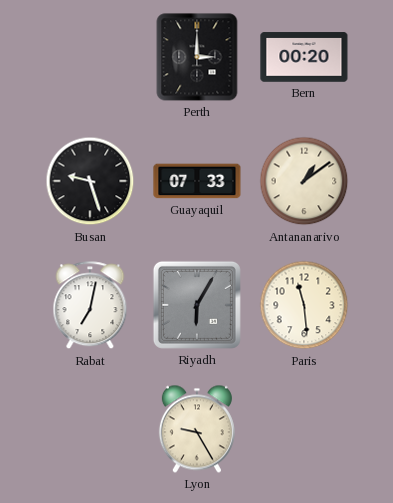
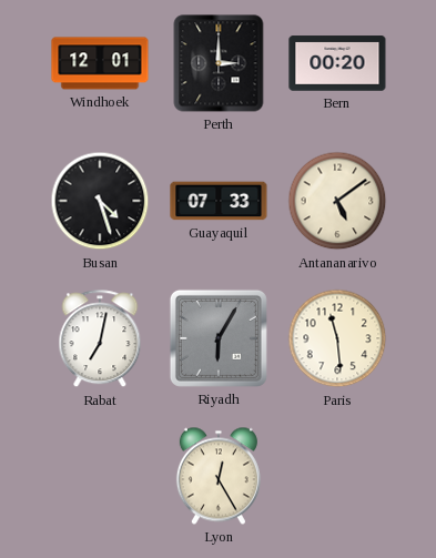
Windhoek: none -> 12:01 (100, 63)
Busan: 9:27 -> 4:27 (100, 201)
Antananarivo: 1:09 -> 5:09 (337, 201)
Lyon: 9:25 -> 12:25 (219, 476)
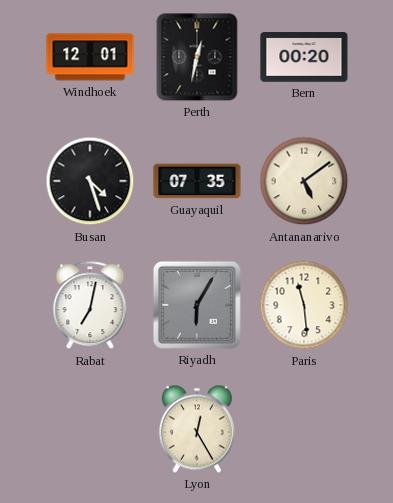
Perth: 3:00 -> 12:32 (197, 57)
Guayaquil: 07:33 -> 07:35 (197, 181)
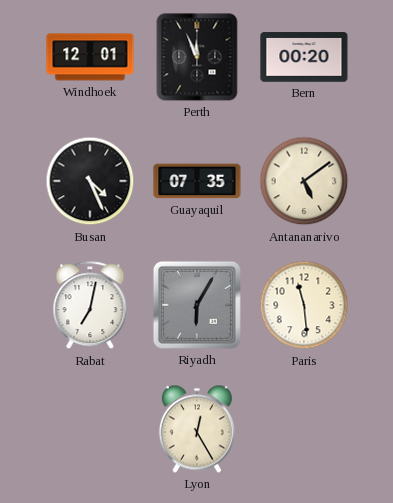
Perth: 12:32 -> 11:56 (197, 57)
Busan: 4:27 -> 4:26 (90, 181)
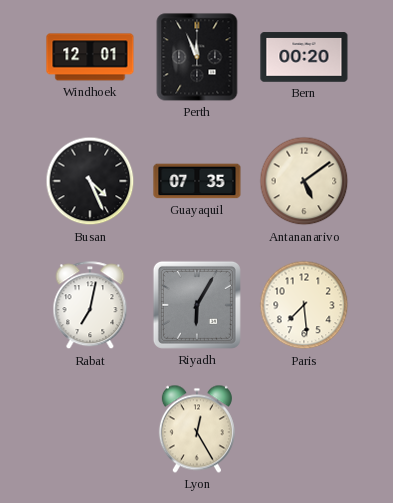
Paris: 11:29 -> 7:29 (304, 305)
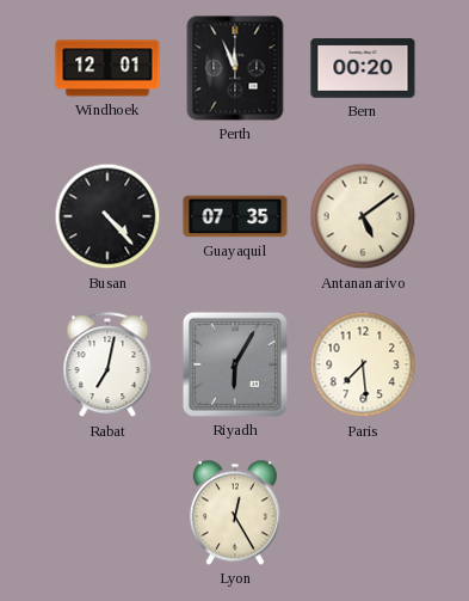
Busan: 4:26 -> 4:23 (107, 216)
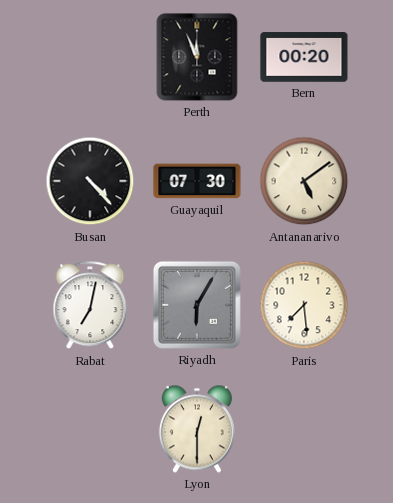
Windhoek: 12:01 -> none (107, 68)
Guayaquil: 07:35 -> 07:30 (197, 181)
Lyon: 12:25 -> 12:30 (197, 429)
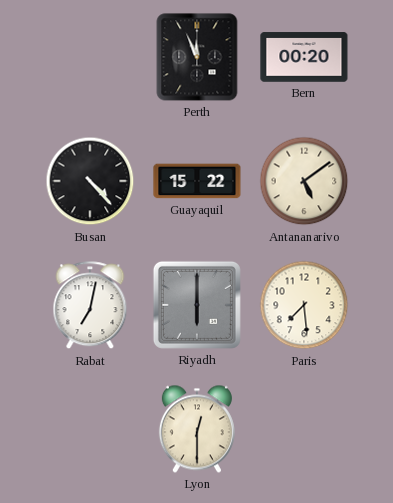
Guayaquil: 07:30 -> 15:22 (197, 181)
Riyadh: 6:05 -> 6:00 (197, 305)
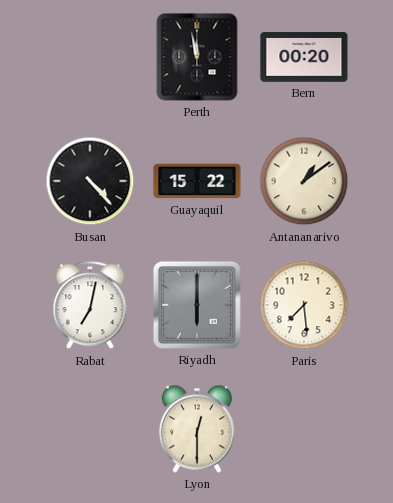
Perth: 11:56 -> 11:58 (197, 57)
Antananarivo: 5:09 -> 1:09 (304, 181)
